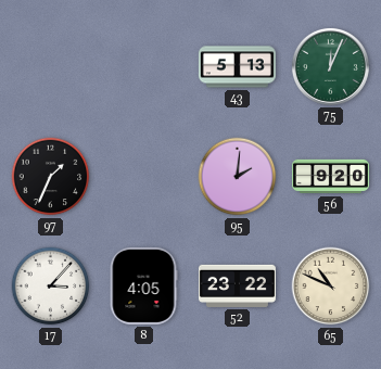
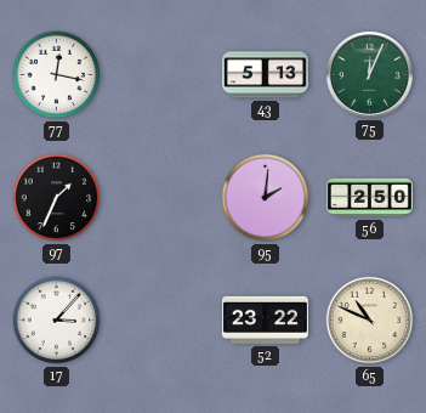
77: none -> 12:17 (57, 75)
56: 9:20 -> 2:50 (369, 198)
8: 4:05 -> none (143, 285)
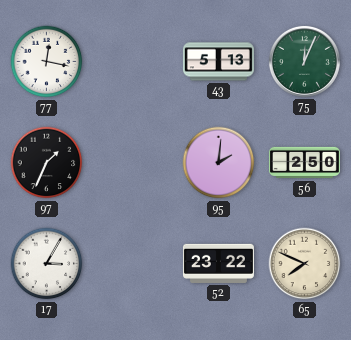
17: 3:07 -> 3:05 (47, 264)
65: 10:49 -> 7:49 (305, 264)
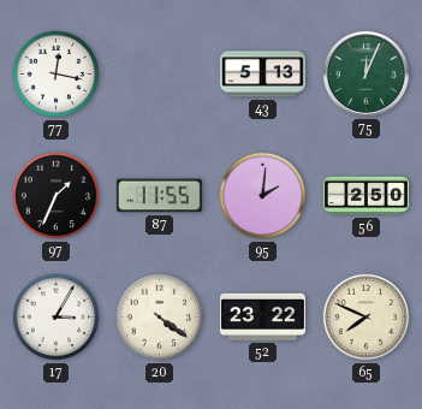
87: none -> 11:55 (159, 196)
20: none -> 4:21 (160, 318)
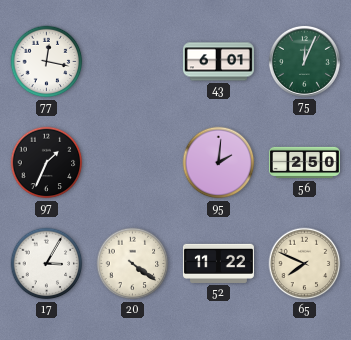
43: 5:13 -> 6:01 (218, 62)
87: 11:55 -> none (159, 196)
52: 23:22 -> 11:22 (218, 263)
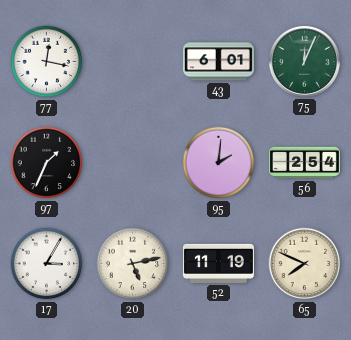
56: 2:50 -> 2:54 (304, 163)
20: 4:21 -> 5:13 (133, 264)
52: 11:22 -> 11:19 (218, 263)
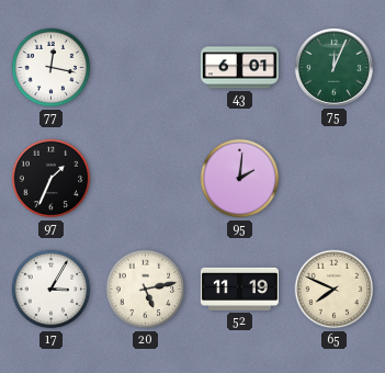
56: 2:54 -> none (304, 163)
